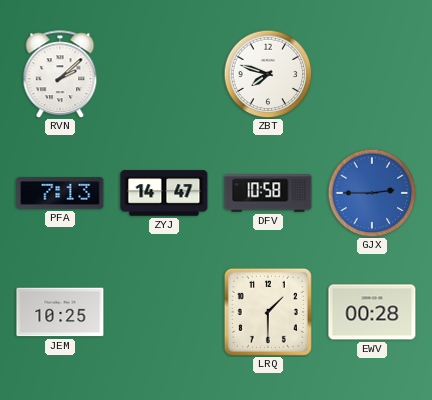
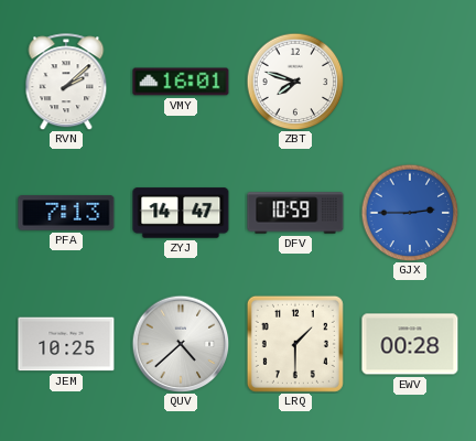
VMY: none -> 16:01 (181, 82)
DFV: 10:58 -> 10:59 (295, 213)
QUV: none -> 4:38 (181, 344)
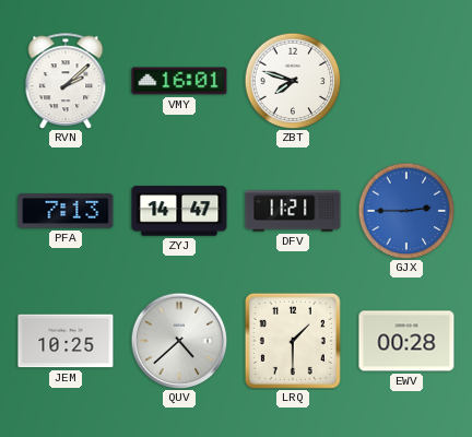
DFV: 10:59 -> 11:21 (293, 211)
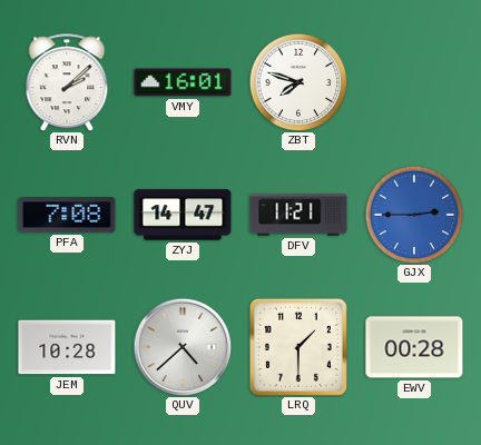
PFA: 7:13 -> 7:08 (67, 215)
JEM: 10:25 -> 10:28 (67, 347)
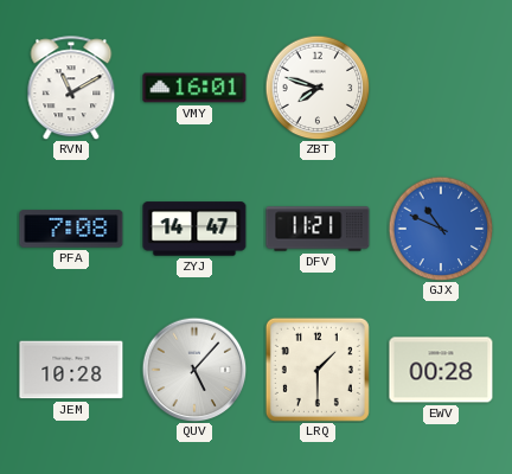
RVN: 2:08 -> 11:10 (71, 88)
GJX: 2:45 -> 10:49 (441, 229)
QUV: 4:38 -> 5:07 (194, 370)
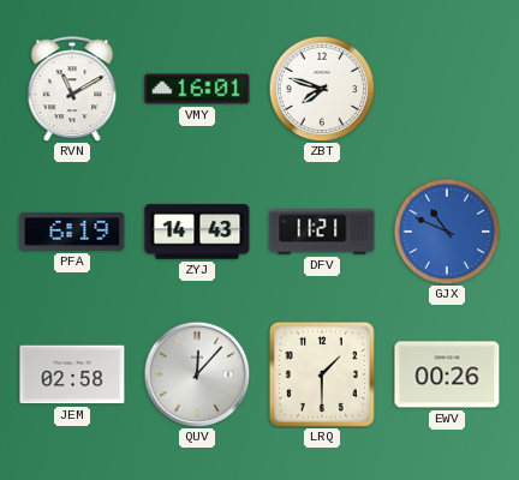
PFA: 7:08 -> 6:19 (72, 232)
ZYJ: 14:47 -> 14:43 (197, 232)
JEM: 10:28 -> 02:58 (72, 374)
QUV: 5:07 -> 12:07 (197, 374)
EWV: 00:28 -> 00:26 (447, 374)
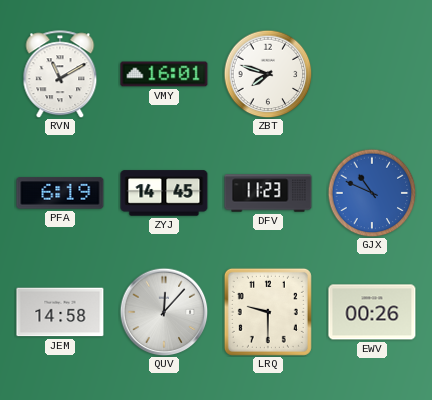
ZYJ: 14:43 -> 14:45 (164, 193)
DFV: 11:21 -> 11:23 (268, 193)
JEM: 02:58 -> 14:58 (60, 312)
LRQ: 1:30 -> 9:30 (268, 312)
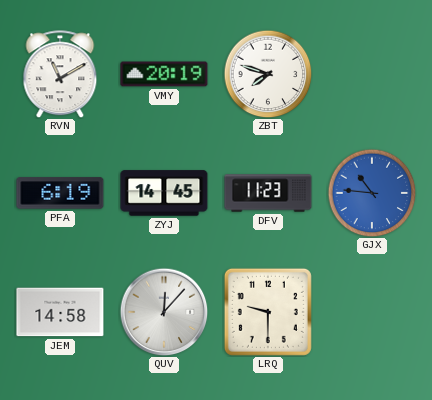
VMY: 16:01 -> 20:19 (164, 74)
GJX: 10:49 -> 10:46 (372, 193)
EWV: 00:26 -> none (372, 312)
